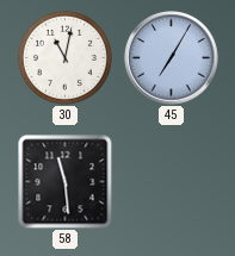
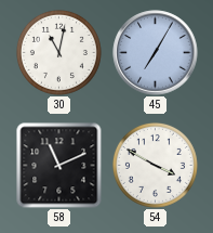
58: 11:29 -> 11:11 (59, 166)
54: none -> 3:50 (155, 165)
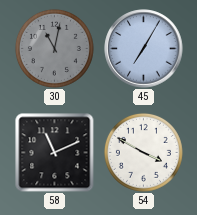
30 dial: white -> grey (54, 48)
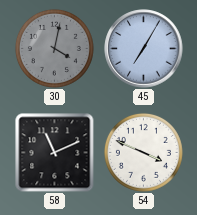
30: 11:02 -> 4:02 (54, 48)
54: 3:50 -> 3:49 (143, 152)
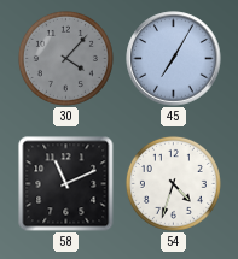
30: 4:02 -> 4:07 (65, 58)
54: 3:49 -> 4:33 (173, 183)
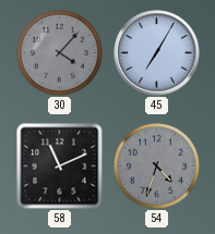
54 dial: white -> grey (156, 165)
